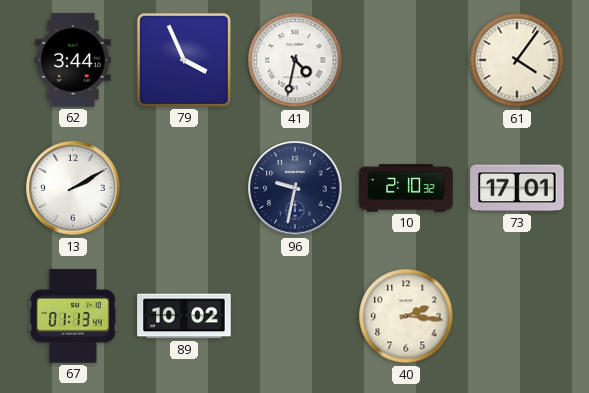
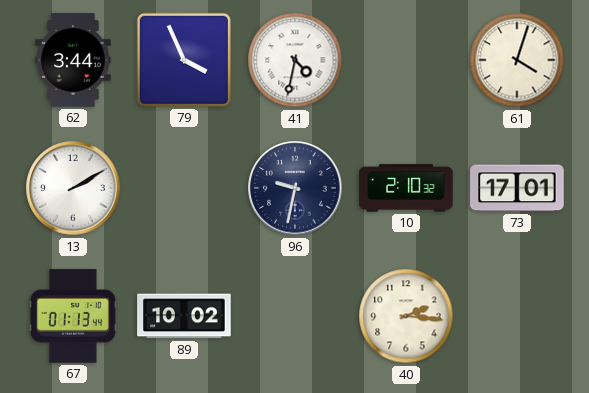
61: 4:06 -> 4:03 (517, 60)
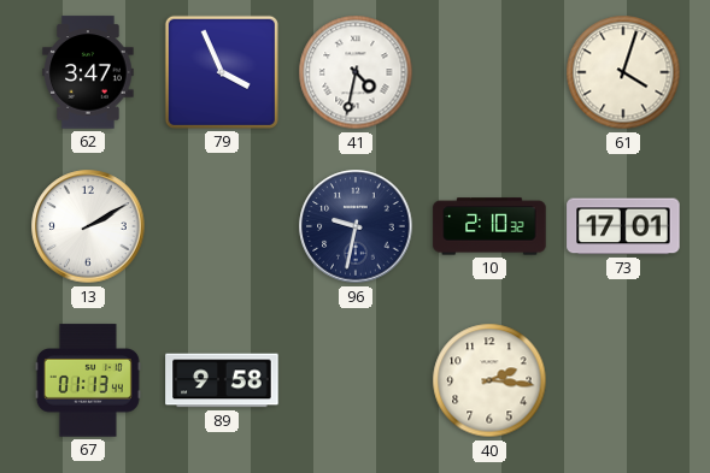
62: 3:44 -> 3:47 (88, 72)
89: 10:02 -> 9:58 (222, 380)
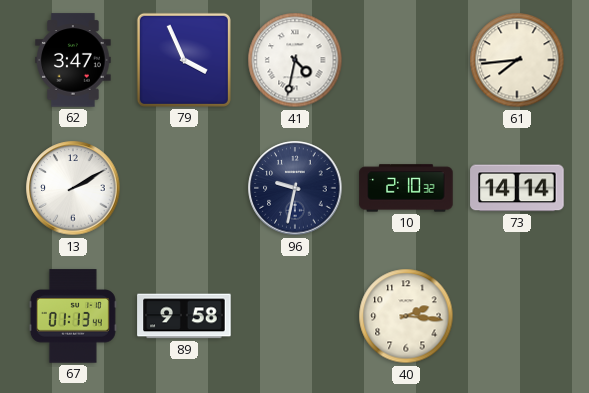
61: 4:03 -> 7:44 (517, 60)
73: 17:01 -> 14:14 (517, 188)
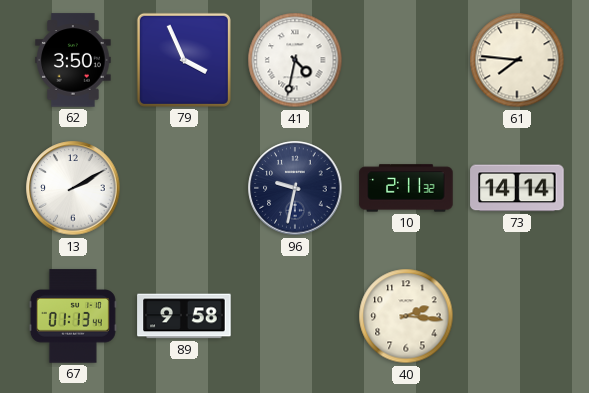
62: 3:47 -> 3:50 (73, 60)
61: 7:44 -> 7:46 (517, 60)
10: 2:10 -> 2:11 (406, 188)
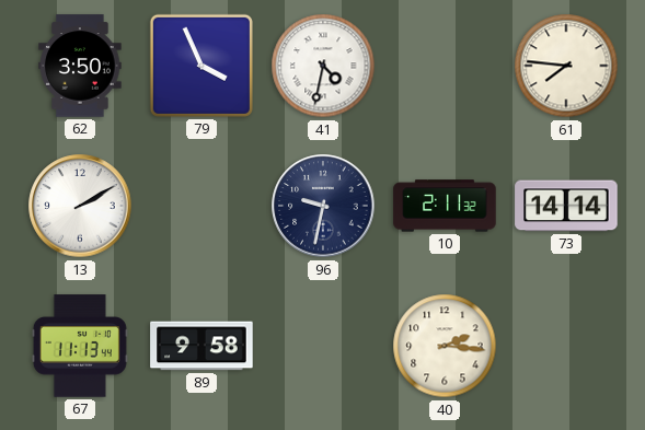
67: 01:13 -> 11:13 (80, 346)
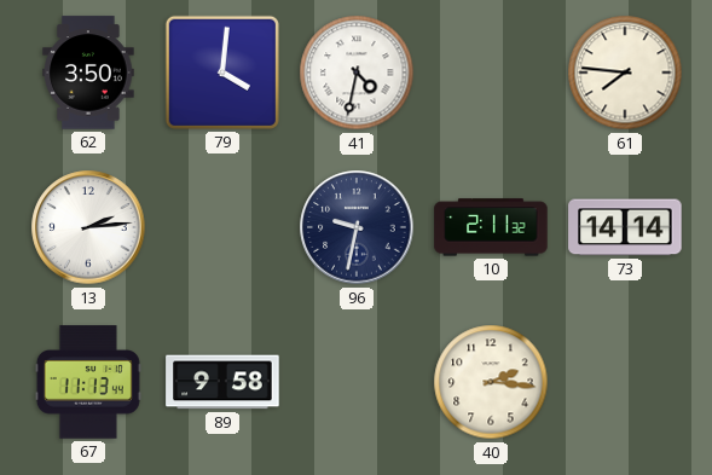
79: 3:56 -> 4:01 (222, 73)
13: 2:10 -> 2:14 (88, 227)
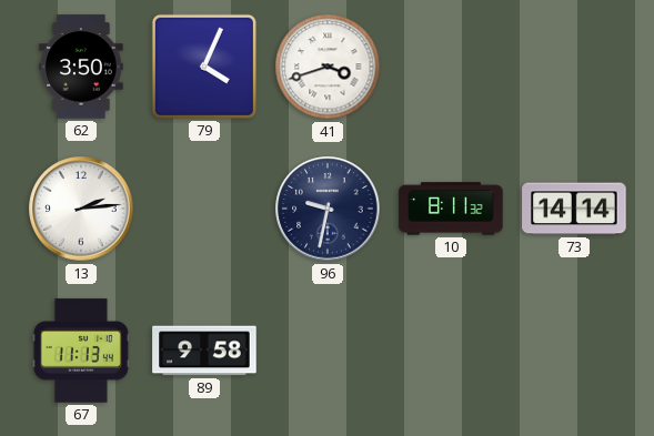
79: 4:01 -> 4:04 (204, 67)
41: 4:32 -> 3:42 (328, 67)
61: 7:46 -> none (625, 73)
10: 2:11 -> 8:11 (451, 209)
40: 2:16 -> none (491, 382)
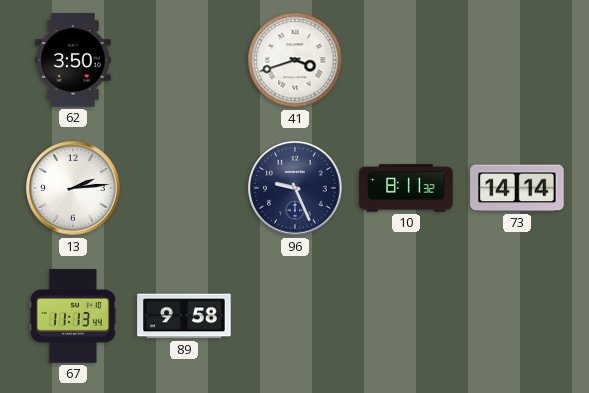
79: 4:04 -> none (204, 67)
96: 9:32 -> 9:26 (295, 188)
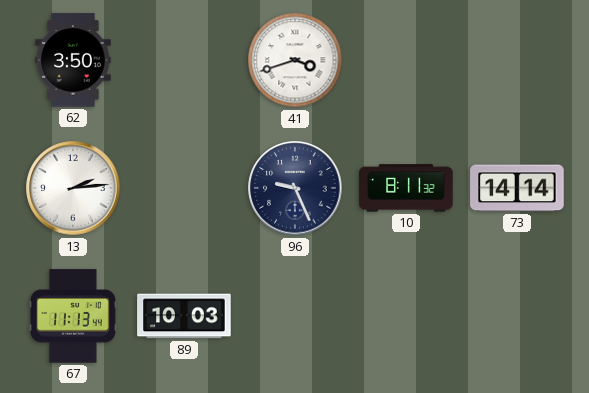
89: 9:58 -> 10:03 (184, 316)
